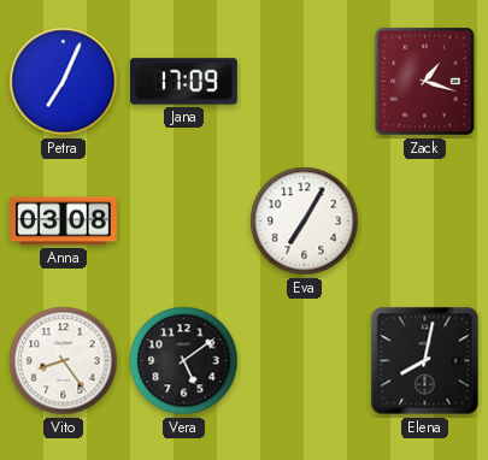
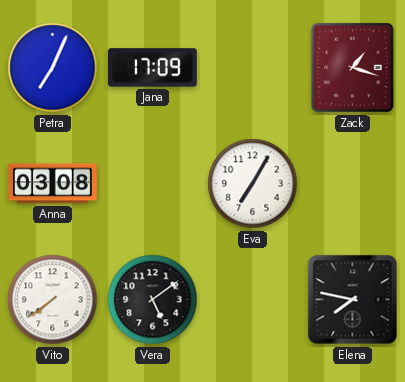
Vito: 8:24 -> 7:39 (53, 300)
Elena: 8:02 -> 7:47 (353, 300)
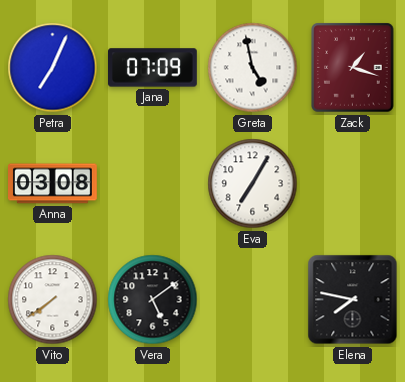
Jana: 17:09 -> 07:09 (153, 68)
Greta: none -> 4:58 (253, 68)
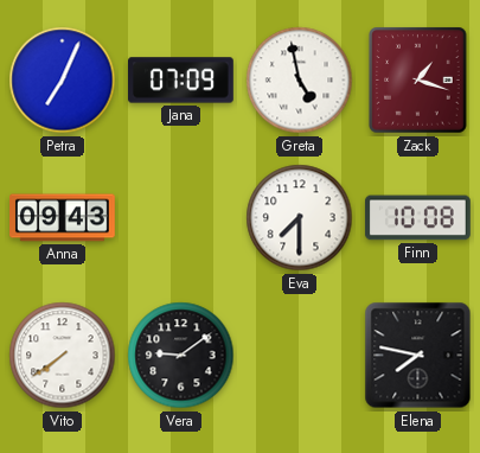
Anna: 03:08 -> 09:43 (63, 218)
Eva: 7:05 -> 7:30 (300, 218)
Finn: none -> 10:08 (417, 218)
Vera: 5:09 -> 9:09 (181, 356)
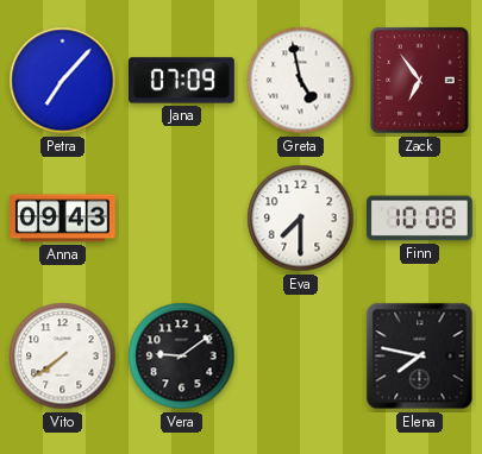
Petra: 7:04 -> 7:07 (63, 81)
Zack: 1:18 -> 6:54 (420, 81)
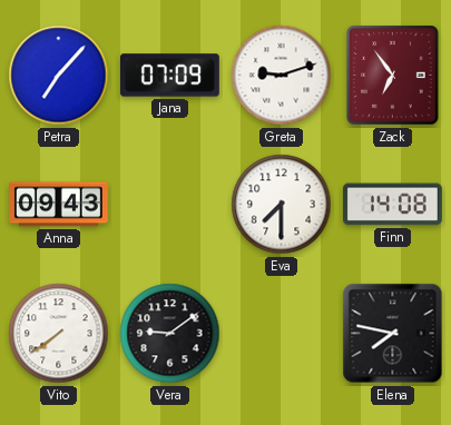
Greta: 4:58 -> 9:12 (282, 76)
Finn: 10:08 -> 14:08 (392, 205)
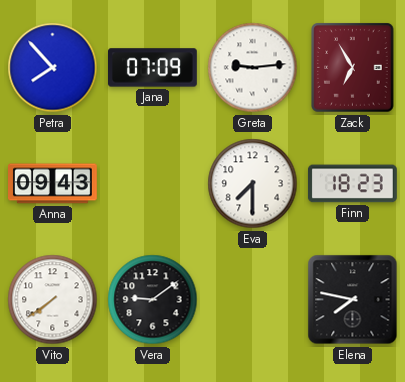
Petra: 7:07 -> 7:53 (53, 68)
Greta: 9:12 -> 9:14 (253, 68)
Zack: 6:54 -> 6:55 (353, 68)
Finn: 14:08 -> 18:23 (352, 184)
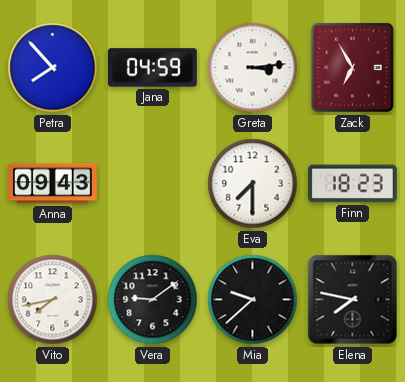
Jana: 07:09 -> 04:59 (153, 68)
Greta: 9:14 -> 3:14 (253, 68)
Vito: 7:39 -> 7:43 (53, 300)
Mia: none -> 9:38 (253, 300)
